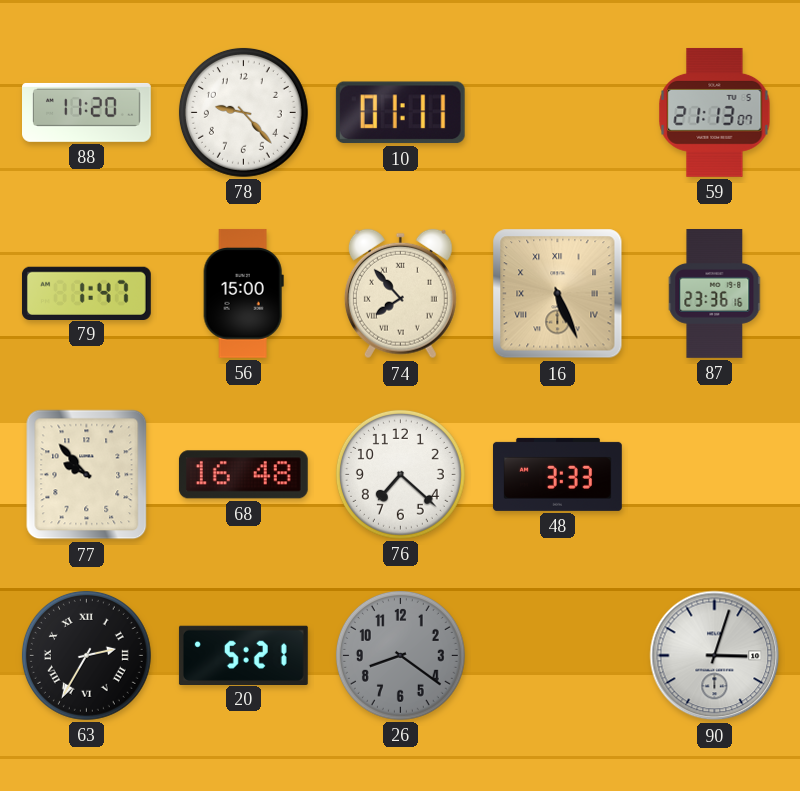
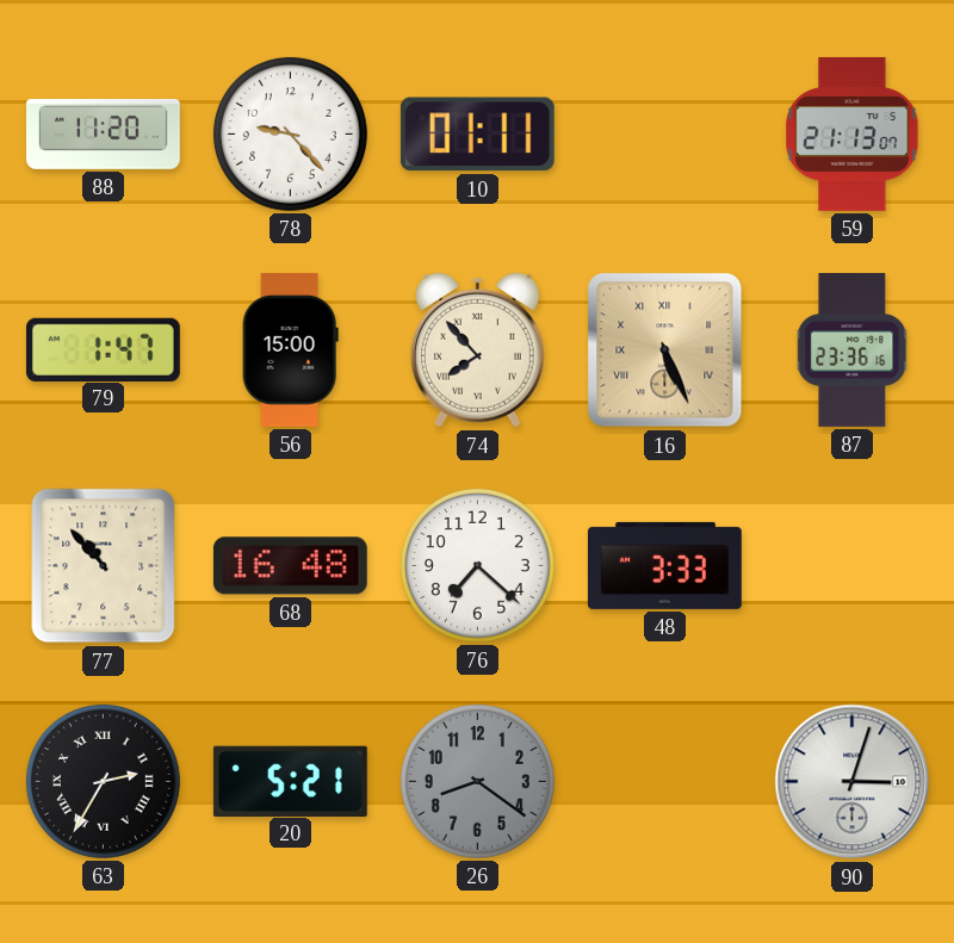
77: 9:53 -> 10:53 (104, 566)
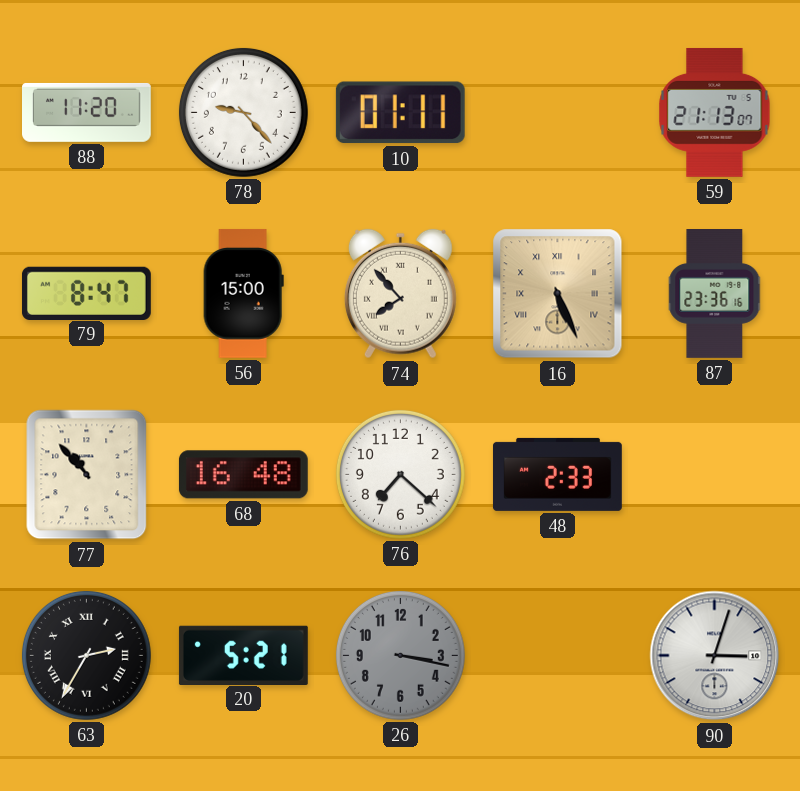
79: 1:47 -> 8:47 (86, 293)
48: 3:33 -> 2:33 (557, 474)
26: 8:21 -> 3:17 (400, 655)
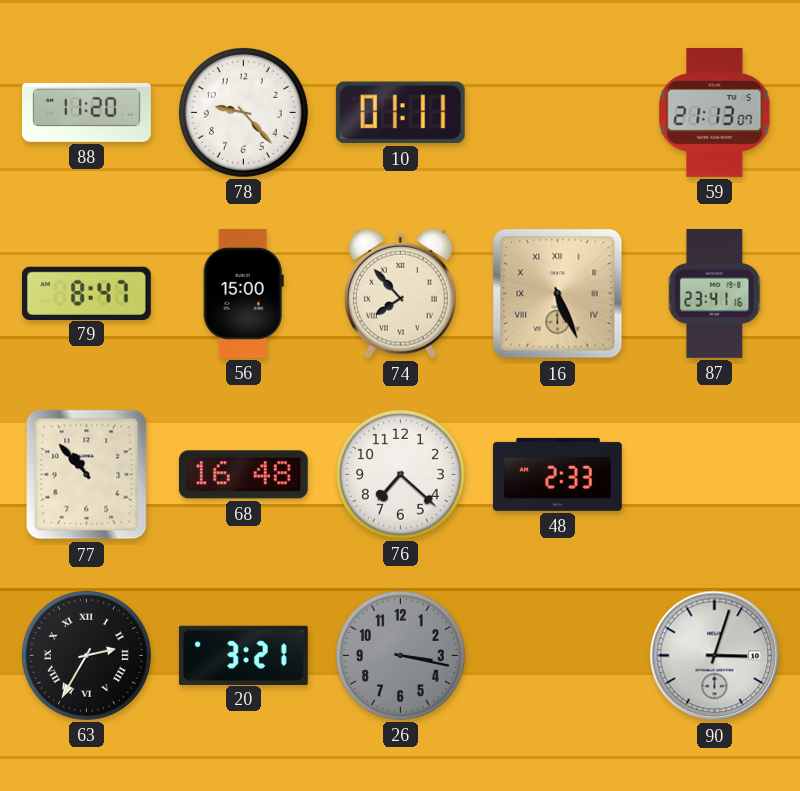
87: 23:36 -> 23:41 (715, 294)
20: 5:21 -> 3:21 (243, 655)
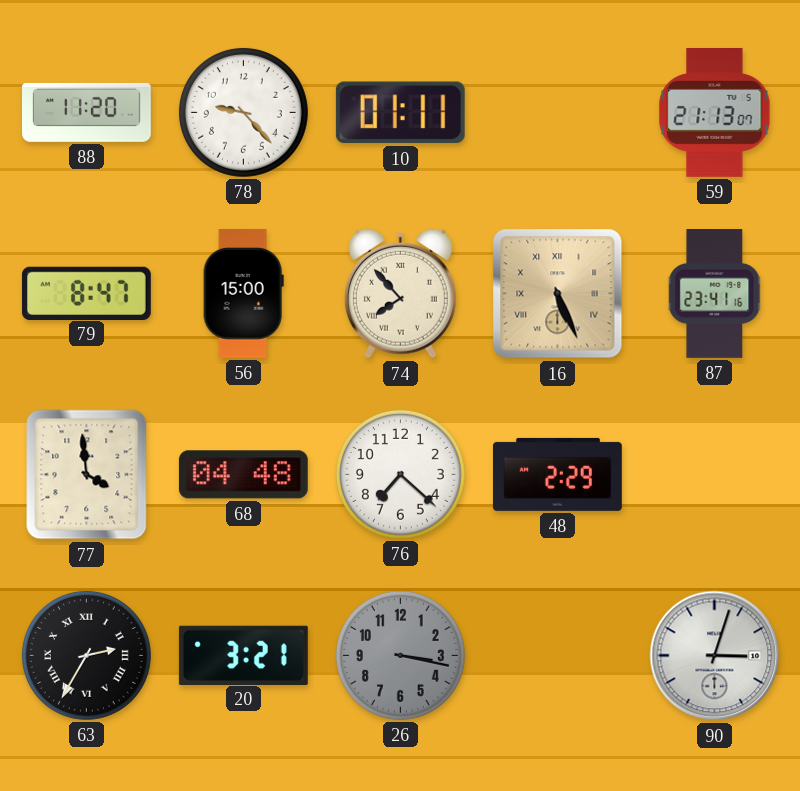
77: 10:53 -> 3:59 (87, 475)
68: 16:48 -> 04:48 (243, 475)
48: 2:33 -> 2:29 (557, 474)
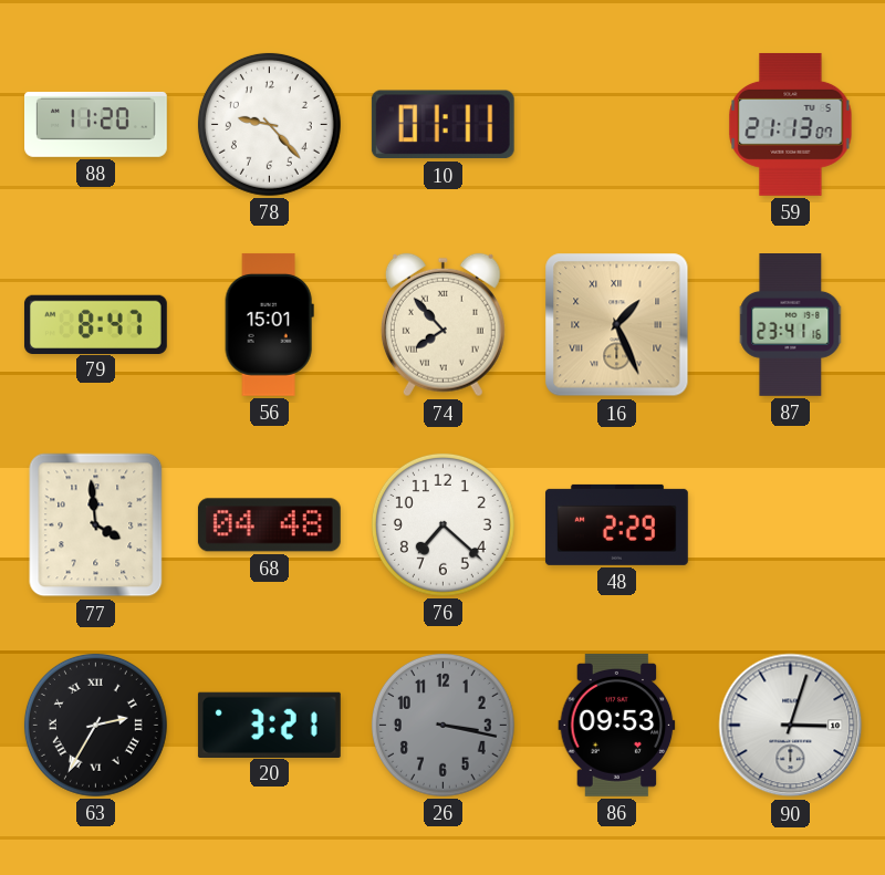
56: 15:00 -> 15:01 (269, 324)
16: 5:26 -> 1:26 (617, 325)
86: none -> 09:53 (617, 725)
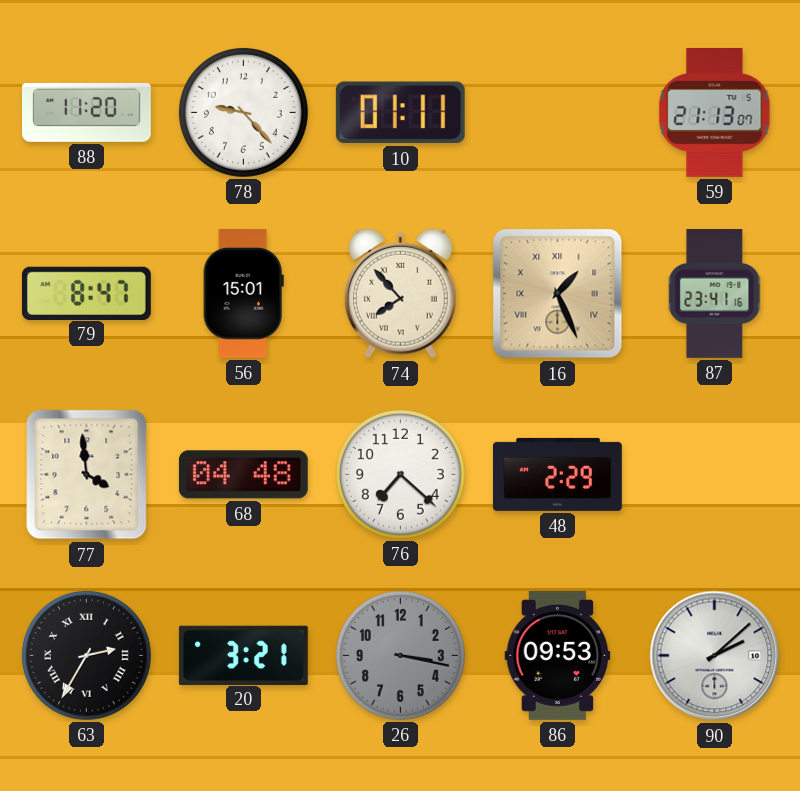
90: 3:03 -> 2:08 (715, 656)
